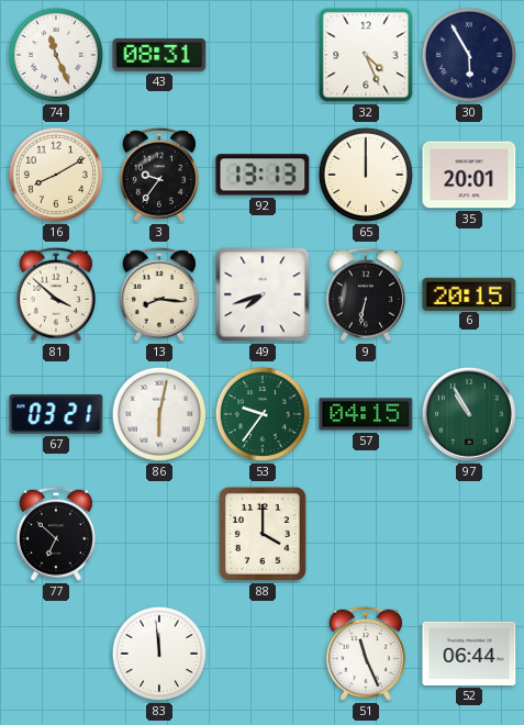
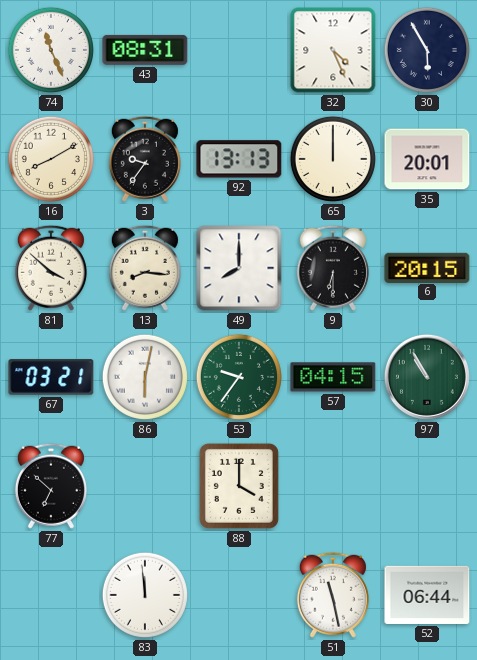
49: 7:42 -> 8:00 (239, 268)
9: 6:32 -> 6:30 (333, 268)
51: 11:26 -> 11:28 (333, 595)
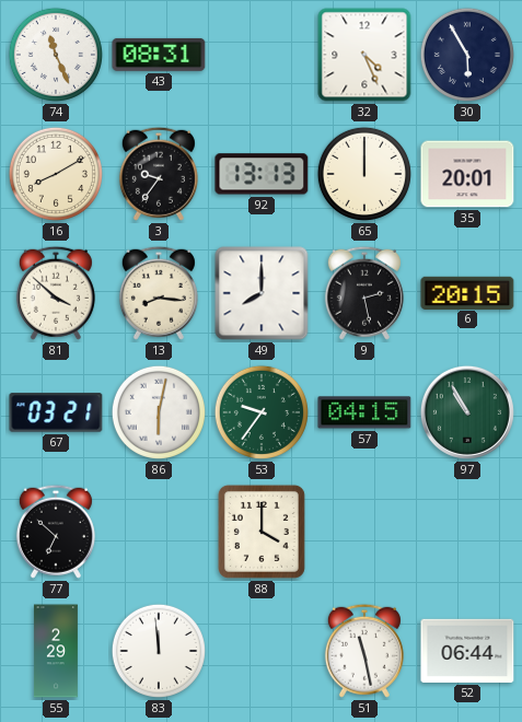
9: 6:30 -> 2:28 (364, 293)
55: none -> 2:29 (56, 651)
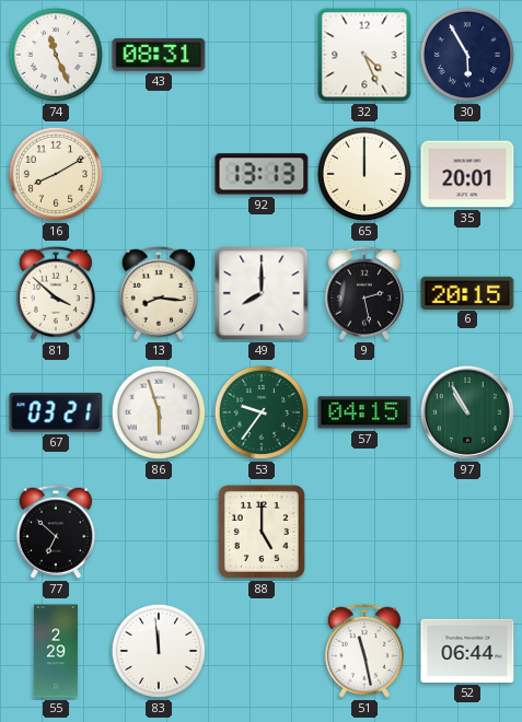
3: 9:36 -> none (159, 174)
86: 6:02 -> 5:57 (159, 412)
88: 4:00 -> 5:00 (262, 532)
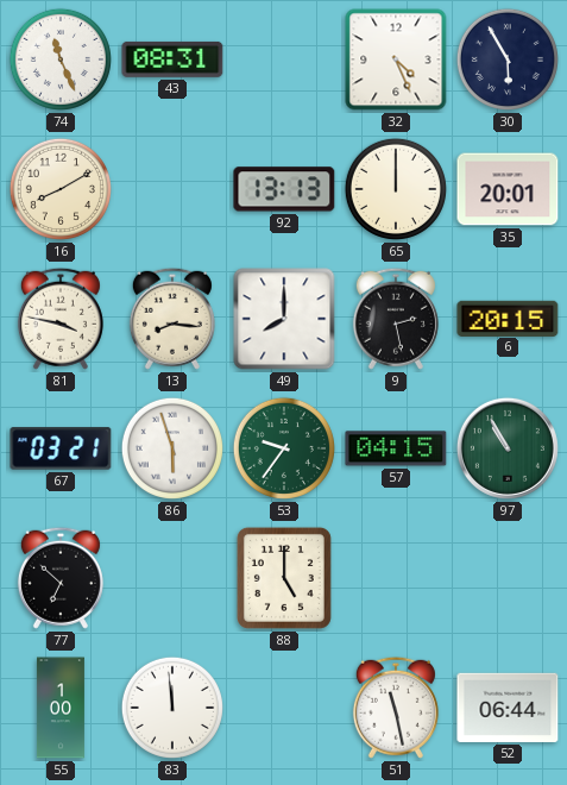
81: 3:52 -> 3:47 (61, 319)
55: 2:29 -> 1:00 (61, 708)
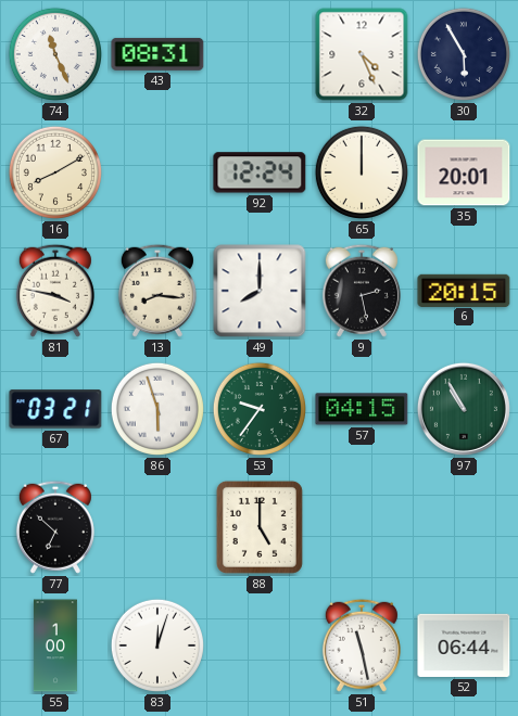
92: 13:13 -> 12:24 (260, 172)
83: 11:59 -> 12:03 (157, 645)
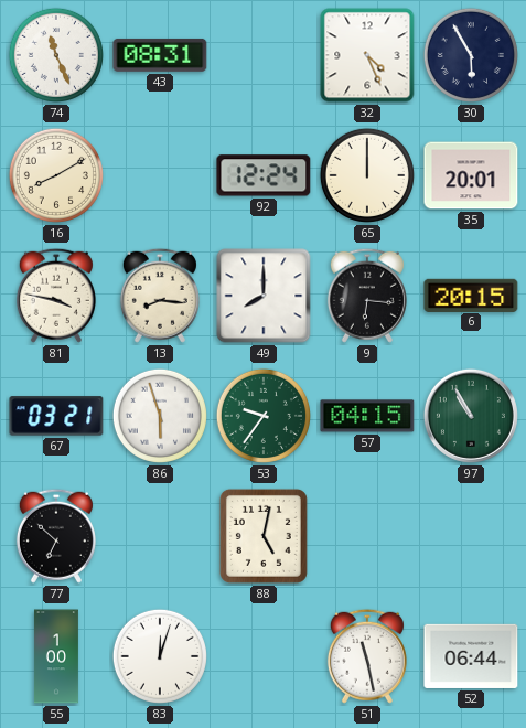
9: 2:28 -> 6:16 (367, 296)
88: 5:00 -> 5:02 (264, 536)
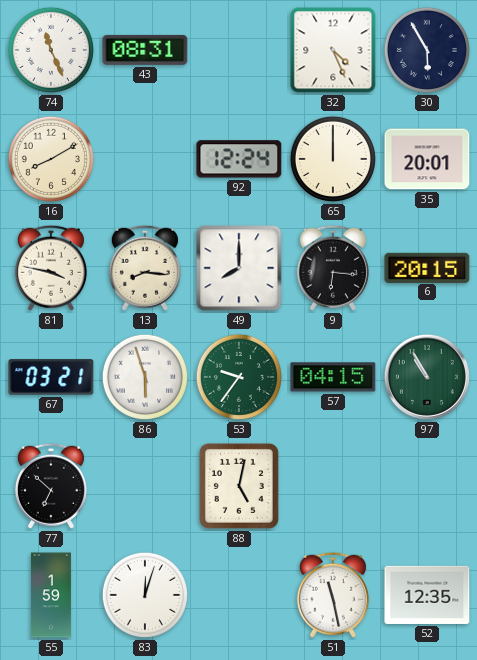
55: 1:00 -> 1:59 (51, 595)
52: 06:44 -> 12:35 (427, 595)
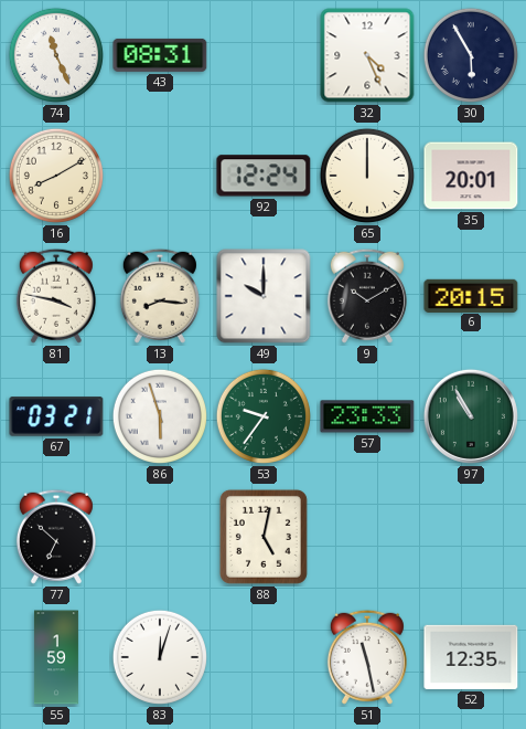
49: 8:00 -> 10:00 (264, 296)
9: 6:16 -> 10:10 (367, 296)
57: 04:15 -> 23:33 (367, 416)
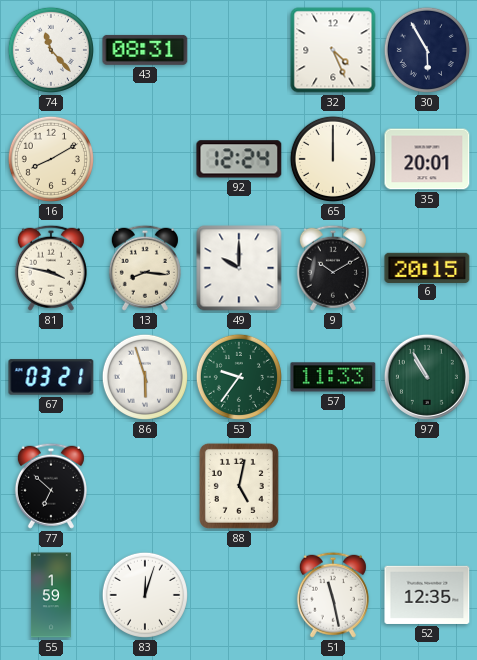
74: 11:26 -> 11:23 (51, 50)
57: 23:33 -> 11:33 (333, 377)
